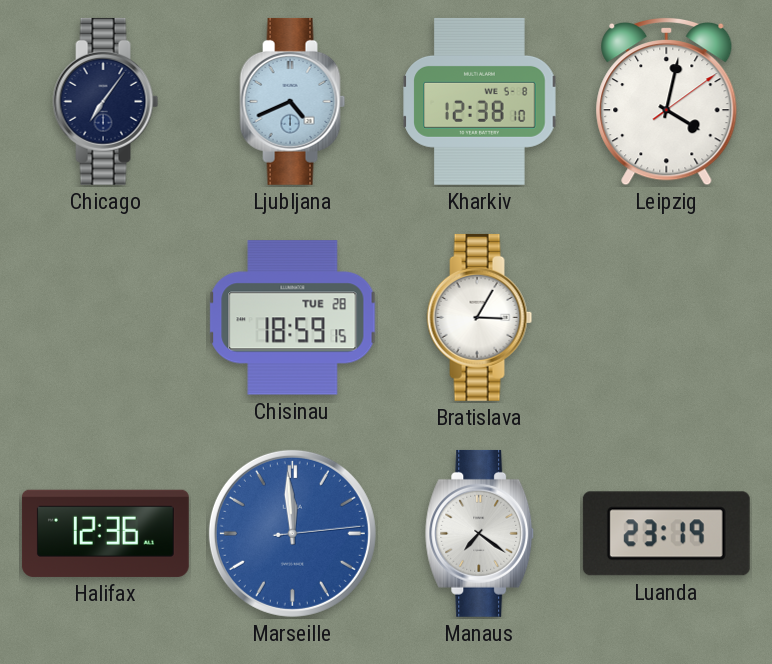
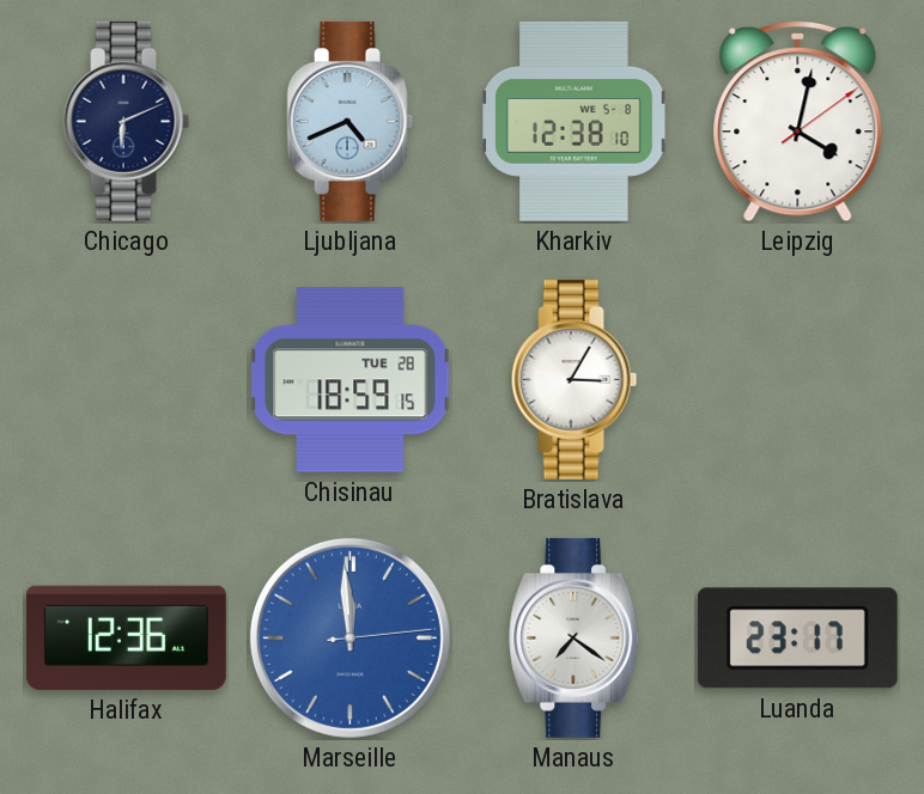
Chicago: 7:06 -> 6:11 (127, 121)
Luanda: 23:19 -> 23:17 (797, 639)
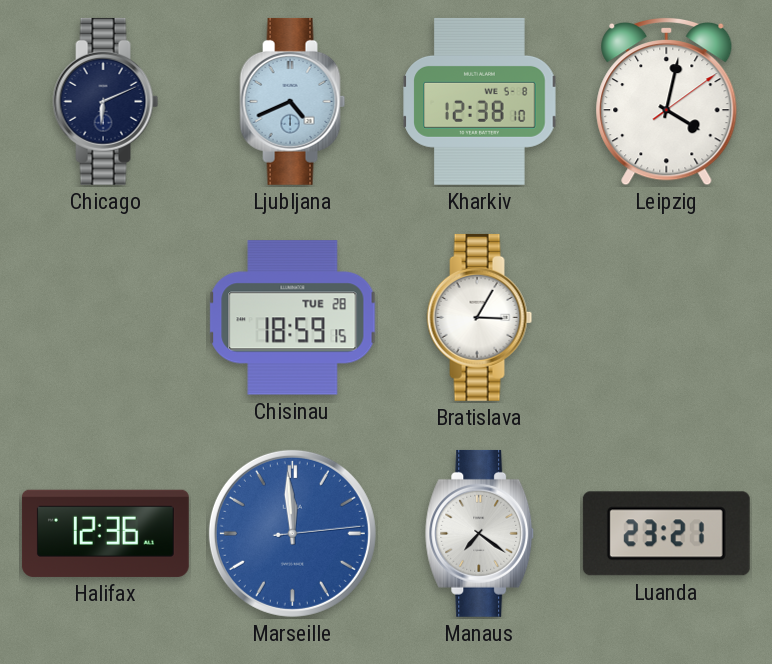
Luanda: 23:17 -> 23:21 (666, 534)
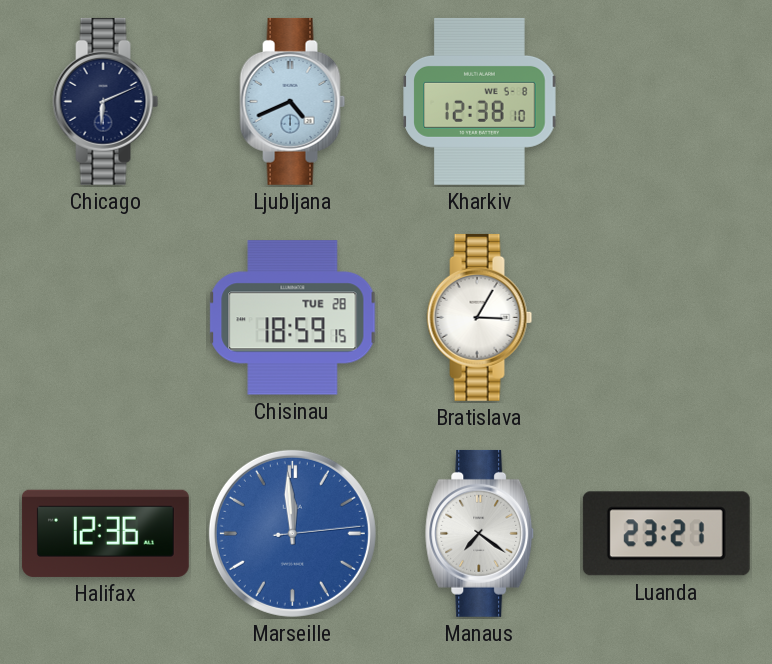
Leipzig: 4:02 -> none (667, 101)
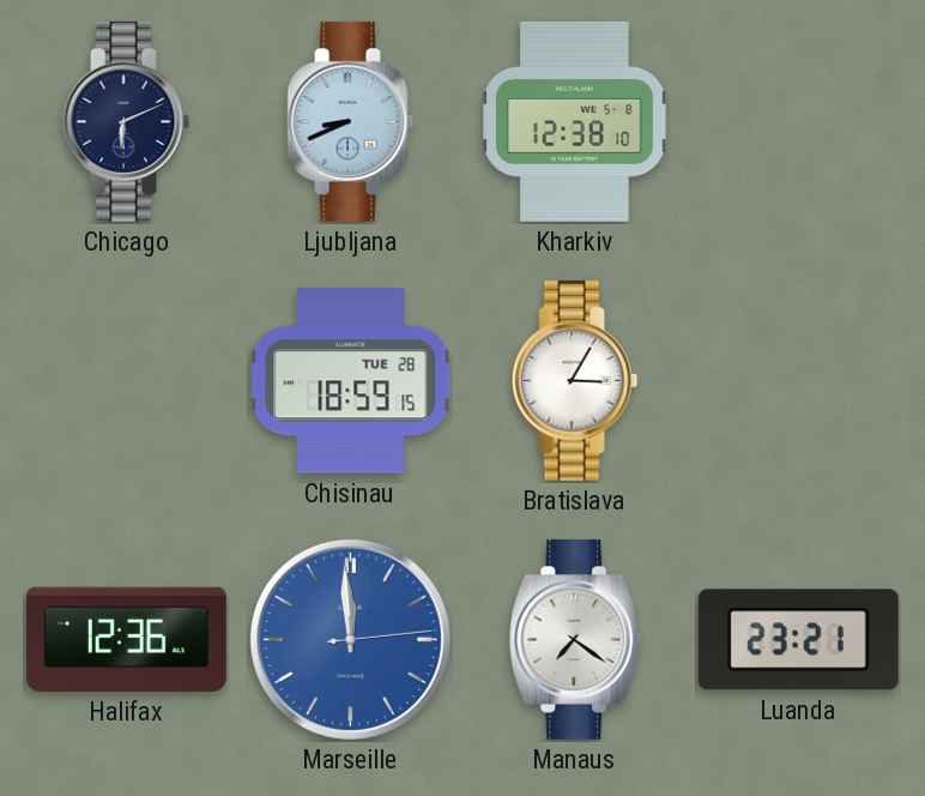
Ljubljana: 4:41 -> 8:41 (351, 121)
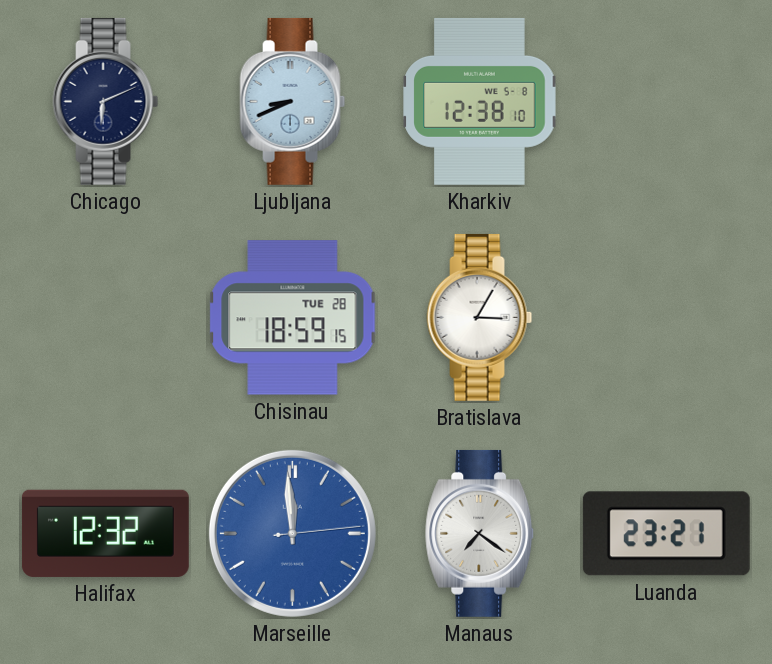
Halifax: 12:36 -> 12:32 (105, 533)
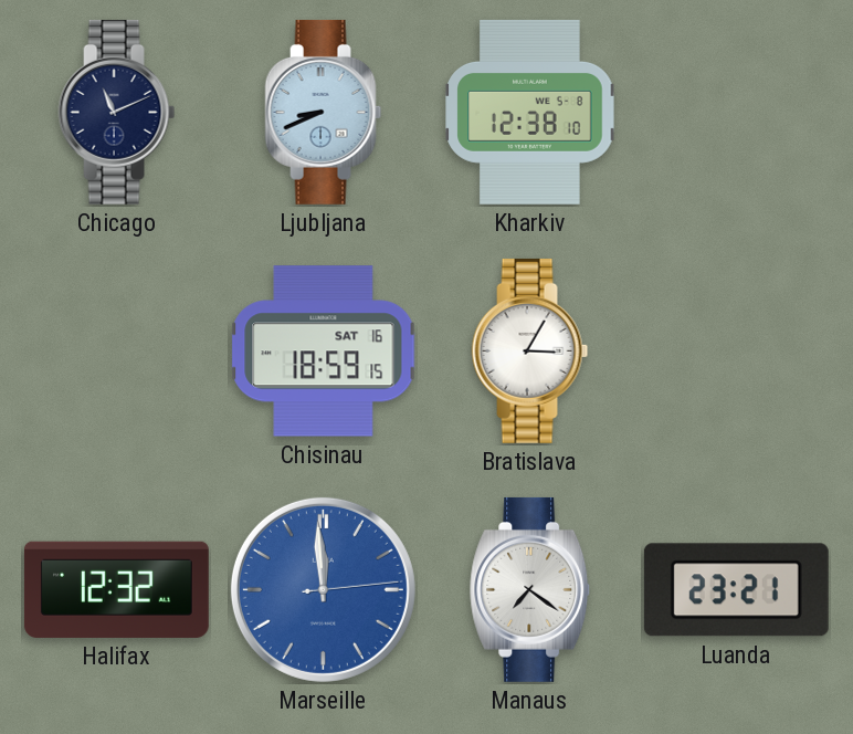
Chicago: 6:11 -> 11:11 (117, 112)
Chisinau date: TUE 28 -> SAT 16 (324, 352)
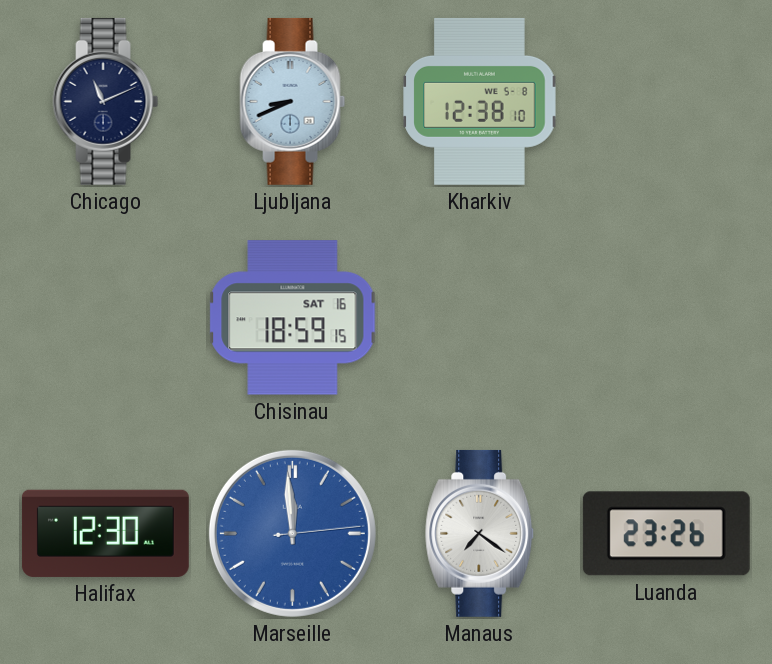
Bratislava: 3:05 -> none (530, 350)
Halifax: 12:32 -> 12:30 (105, 533)
Luanda: 23:21 -> 23:26 (666, 534)
